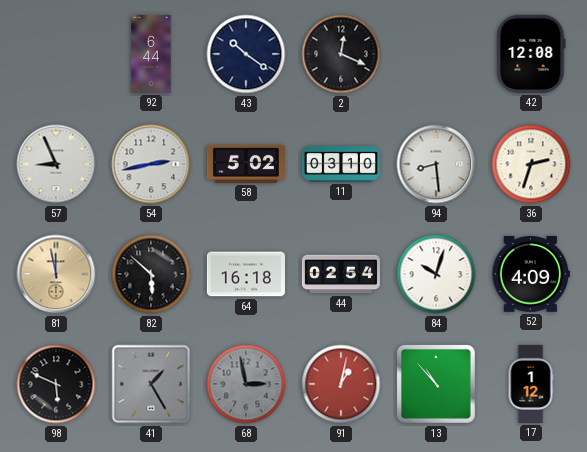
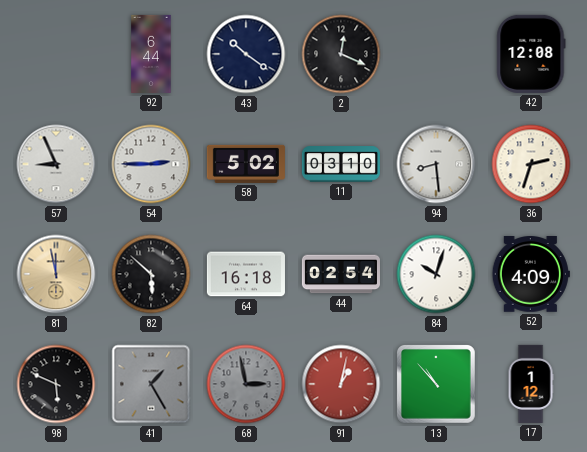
54: 2:43 -> 2:45 (151, 164)
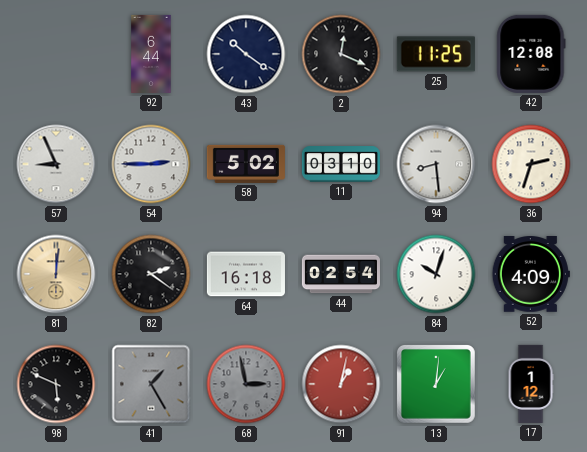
25: none -> 11:25 (436, 54)
81: 11:58 -> 12:01 (56, 274)
82: 5:52 -> 2:21 (151, 274)
13: 10:53 -> 1:01 (437, 385)
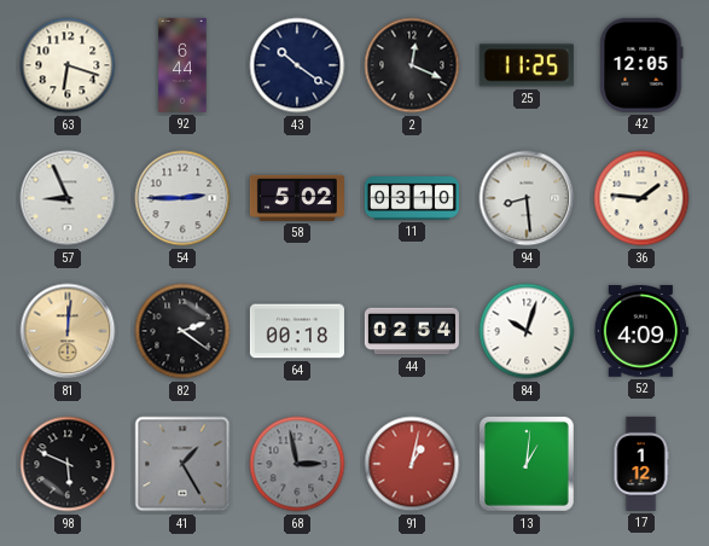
63: none -> 6:18 (68, 65)
42: 12:08 -> 12:05 (641, 65)
36: 2:33 -> 1:46 (641, 198)
64: 16:18 -> 00:18 (297, 331)
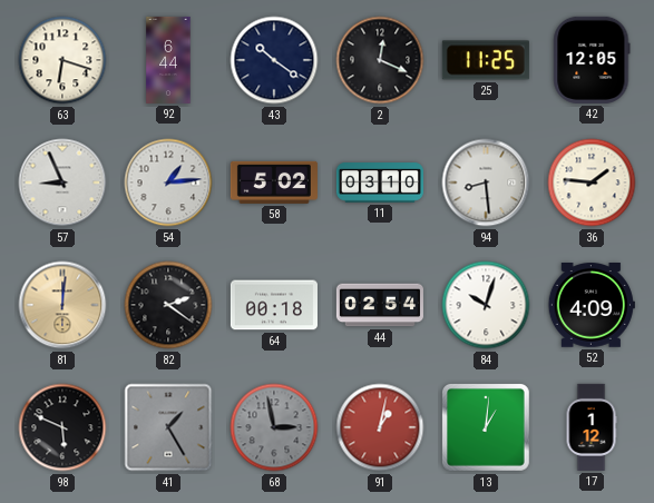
54: 2:45 -> 1:14 (168, 183)
